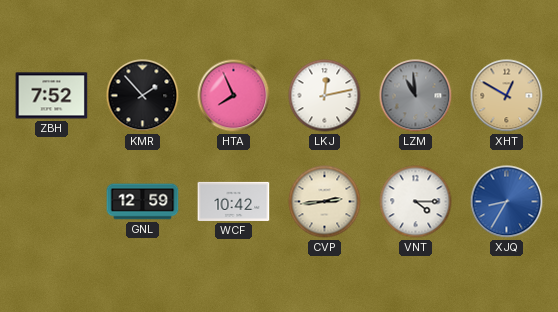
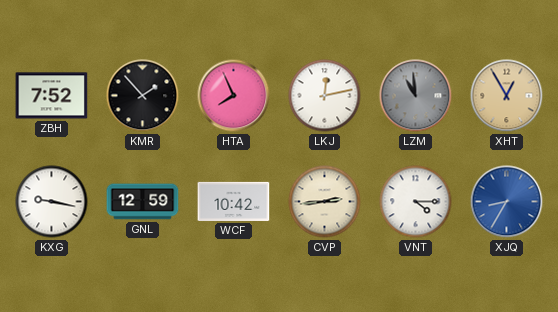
XHT: 12:50 -> 12:55 (507, 96)
KXG: none -> 9:17 (52, 202)
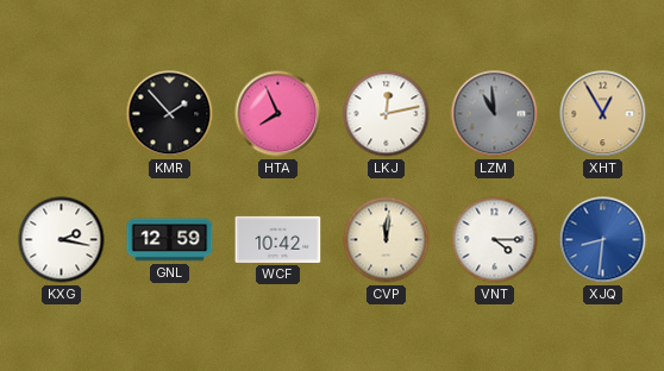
ZBH: 7:52 -> none (52, 96)
KXG: 9:17 -> 2:17 (62, 240)
CVP: 2:44 -> 12:01 (387, 240)
XJQ: 8:35 -> 8:31 (603, 240)
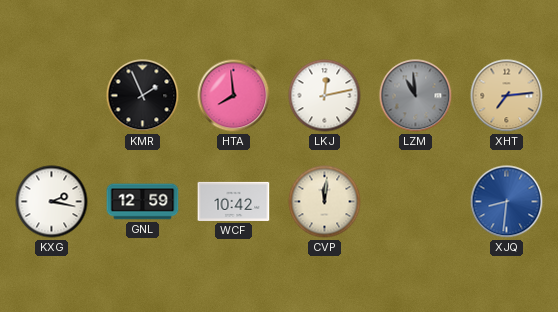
KMR: 1:53 -> 1:56 (143, 96)
HTA: 7:56 -> 7:59 (234, 96)
XHT: 12:55 -> 7:14 (507, 96)
VNT: 4:15 -> none (495, 240)
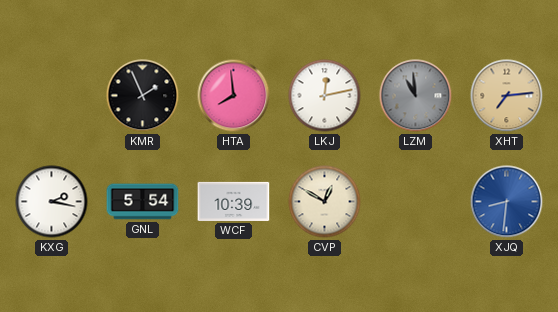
GNL: 12:59 -> 5:54 (143, 202)
WCF: 10:42 -> 10:39 (234, 201)
CVP: 12:01 -> 12:50 (325, 202)
